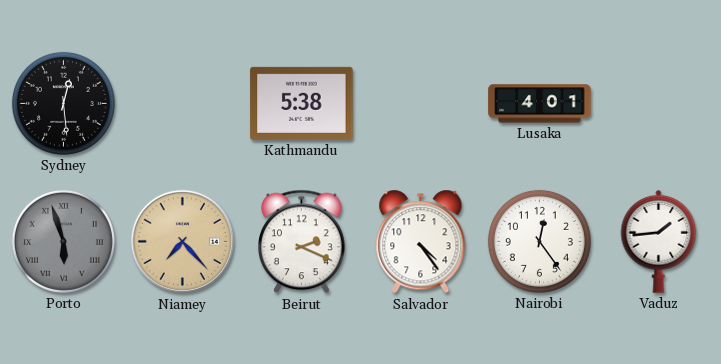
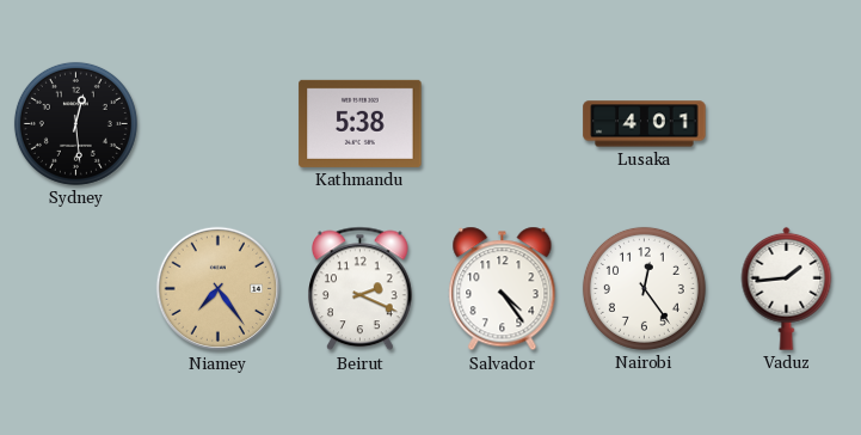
Porto: 5:57 -> none (63, 241)
Niamey: 7:23 -> 7:24 (219, 289)
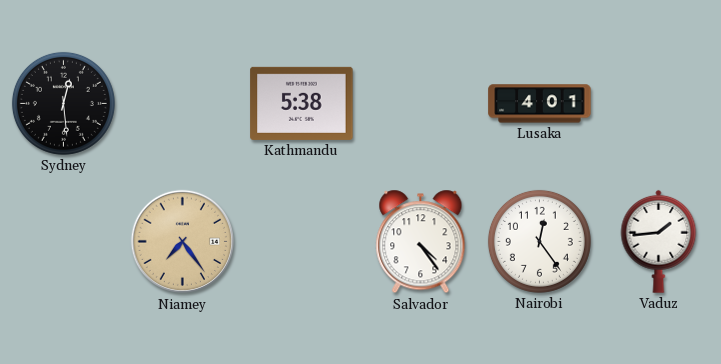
Beirut: 2:19 -> none (361, 289)
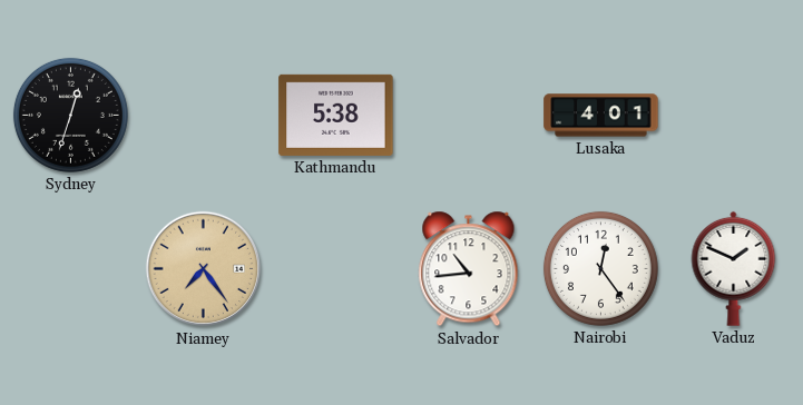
Sydney: 12:29 -> 12:33 (70, 115)
Salvador: 4:24 -> 10:44 (469, 269)
Vaduz: 1:44 -> 1:49 (734, 268)
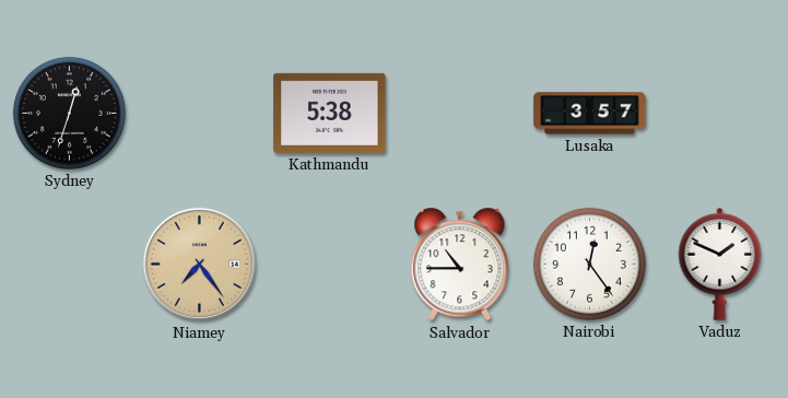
Lusaka: 4:01 -> 3:57 (590, 114)
Salvador: 10:44 -> 10:45 (460, 265)
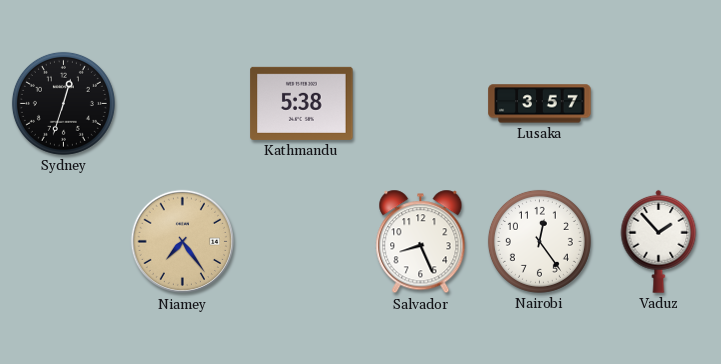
Salvador: 10:45 -> 8:26 (421, 242)
Vaduz: 1:49 -> 1:53 (659, 241)
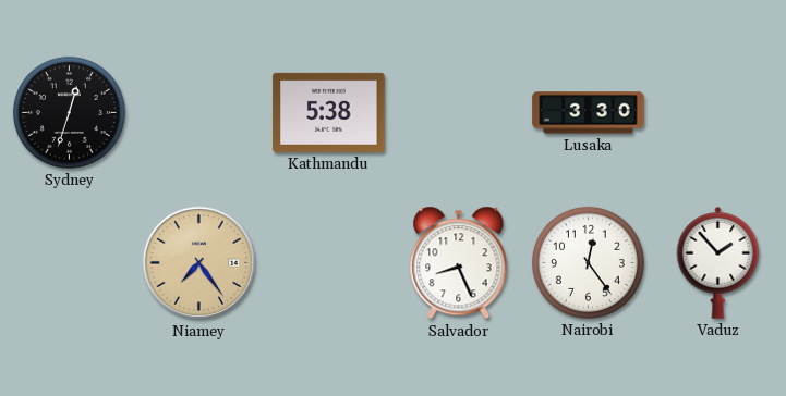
Lusaka: 3:57 -> 3:30 (589, 113)
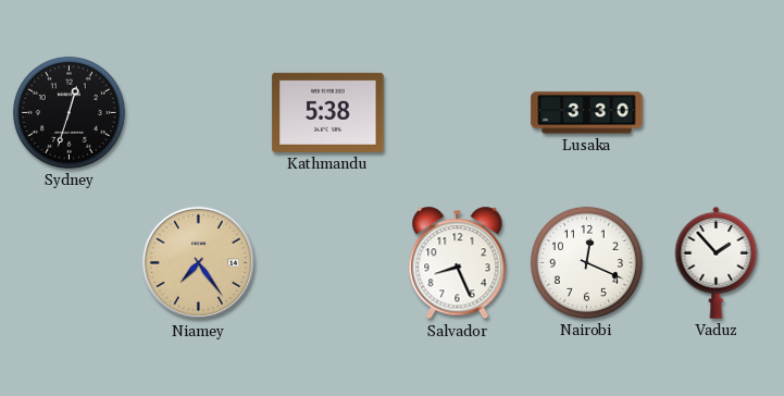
Nairobi: 12:24 -> 12:19 (586, 262)
